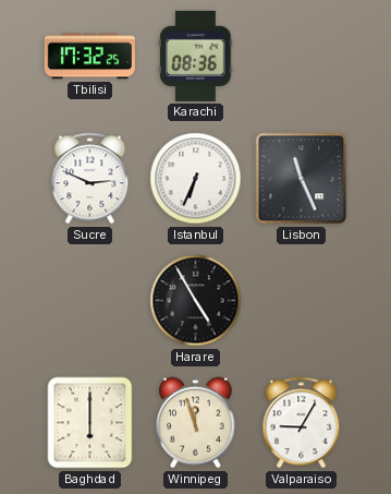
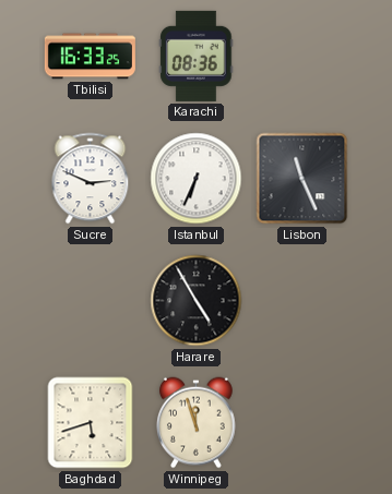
Tbilisi: 17:32 -> 16:33 (90, 57)
Baghdad: 6:00 -> 5:42 (91, 423)
Valparaiso: 9:05 -> none (302, 423)
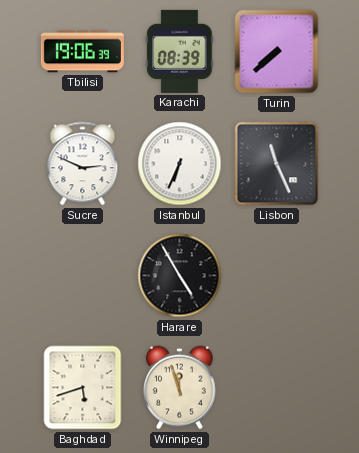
Tbilisi: 16:33 -> 19:06 (82, 52)
Karachi: 08:36 -> 08:39 (180, 51)
Turin: none -> 7:38 (277, 52)
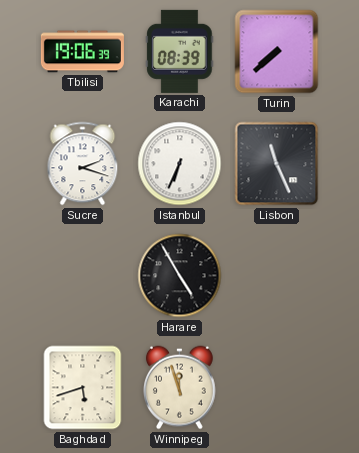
Sucre: 2:49 -> 2:18 (83, 164)
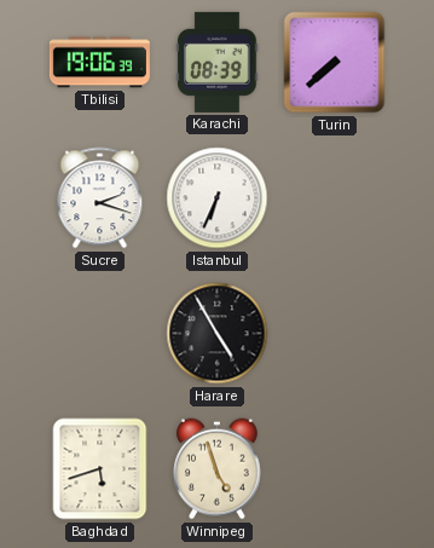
Lisbon: 11:26 -> none (277, 164)
Winnipeg: 11:57 -> 4:57 (218, 469)
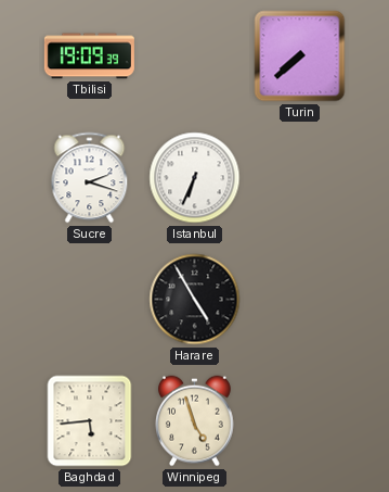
Tbilisi: 19:06 -> 19:09 (89, 56)
Karachi: 08:39 -> none (218, 62)
Baghdad: 5:42 -> 5:44 (90, 421)
